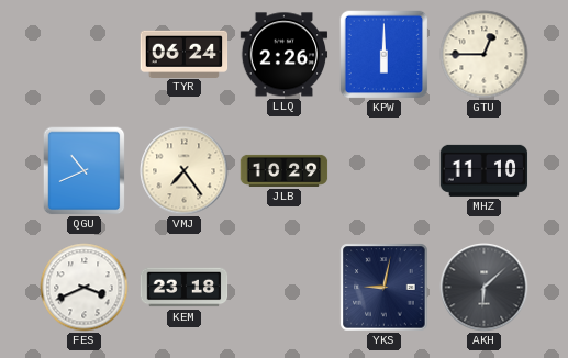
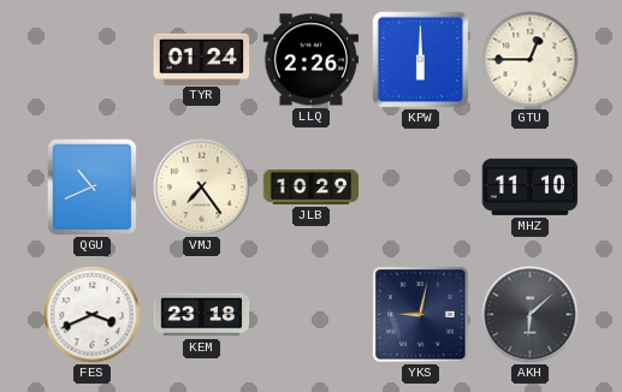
TYR: 06:24 -> 01:24 (202, 59)
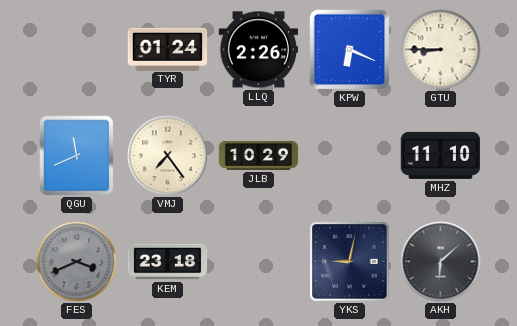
KPW: 6:00 -> 6:19 (350, 50)
GTU: 12:45 -> 8:45 (441, 50)
QGU: 10:41 -> 11:41 (77, 156)
FES dial: white -> grey (77, 262)
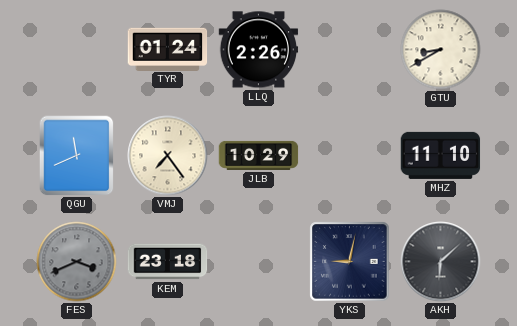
KPW: 6:19 -> none (350, 50)
GTU: 8:45 -> 8:40 (441, 50)
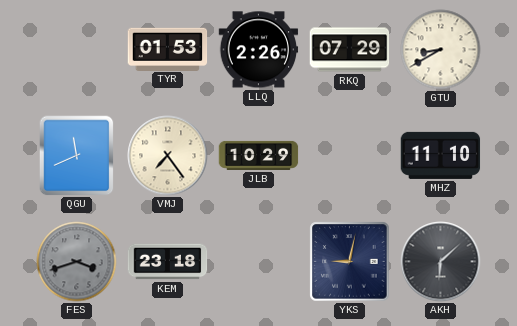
TYR: 01:24 -> 01:53 (168, 49)
RKQ: none -> 07:29 (350, 50)
FES: 3:41 -> 3:42 (77, 262)
